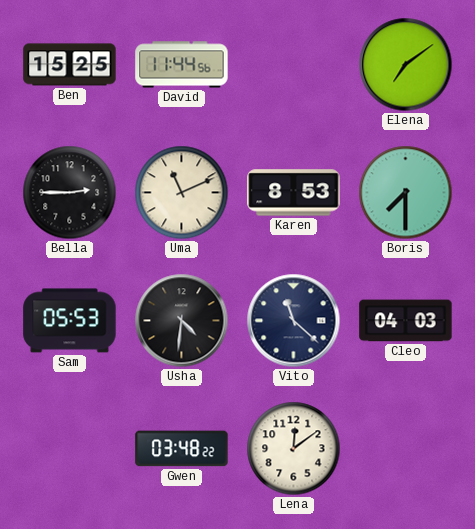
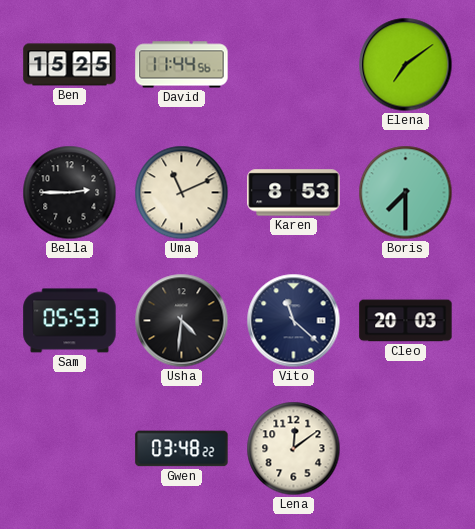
Cleo: 04:03 -> 20:03 (406, 321)
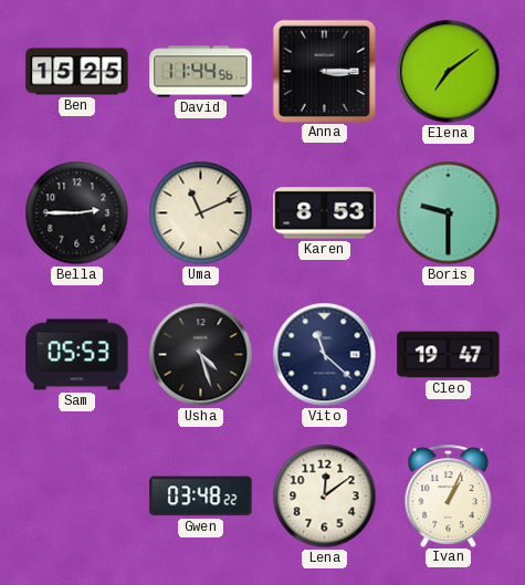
Anna: none -> 3:15 (324, 71)
Boris: 7:30 -> 9:30 (449, 213)
Usha: 4:31 -> 4:27 (201, 355)
Cleo: 20:03 -> 19:47 (449, 355)
Ivan: none -> 1:04 (449, 495)
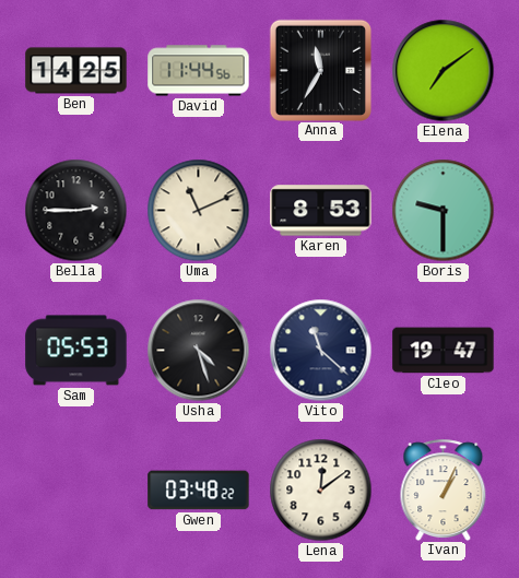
Ben: 15:25 -> 14:25 (76, 71)
Anna: 3:15 -> 11:35 (320, 70)
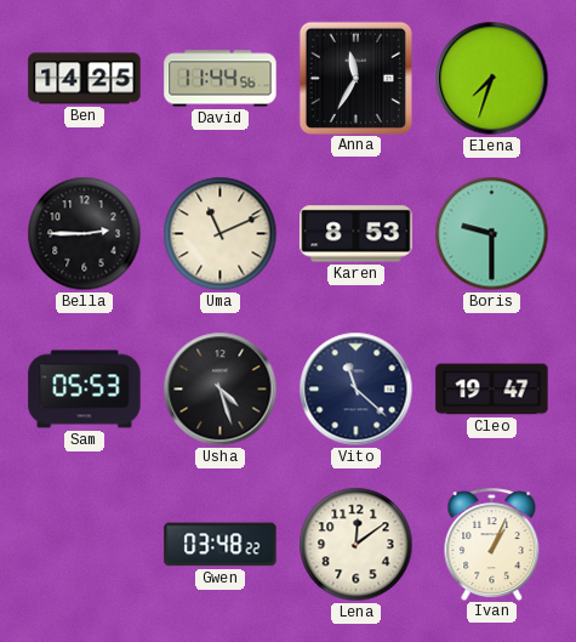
Elena: 7:09 -> 7:33 (492, 79)
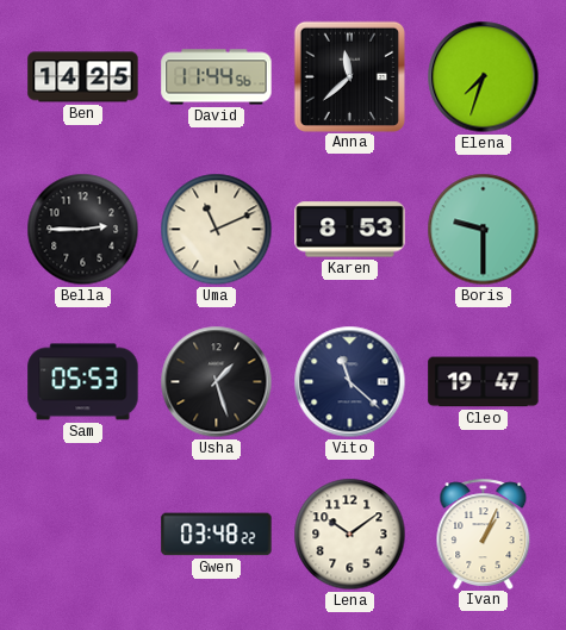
Anna: 11:35 -> 11:38 (349, 76)
Usha: 4:27 -> 1:27 (217, 382)
Lena: 12:09 -> 10:09 (350, 535)
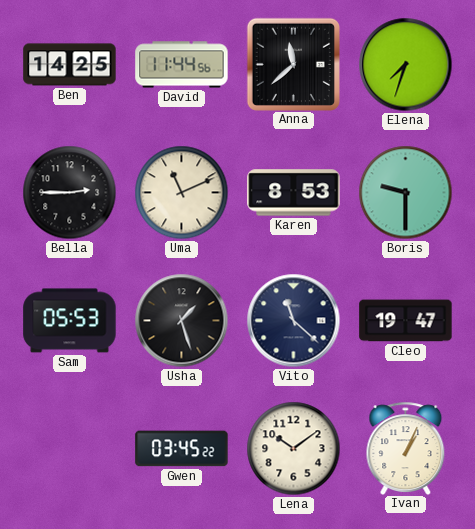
Gwen: 03:48 -> 03:45 (182, 449)
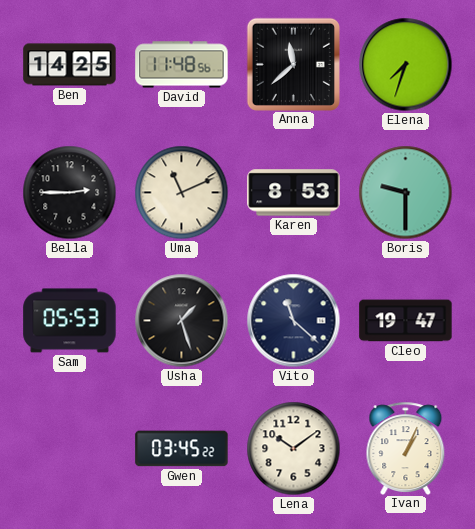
David: 11:44 -> 11:48 (182, 65)
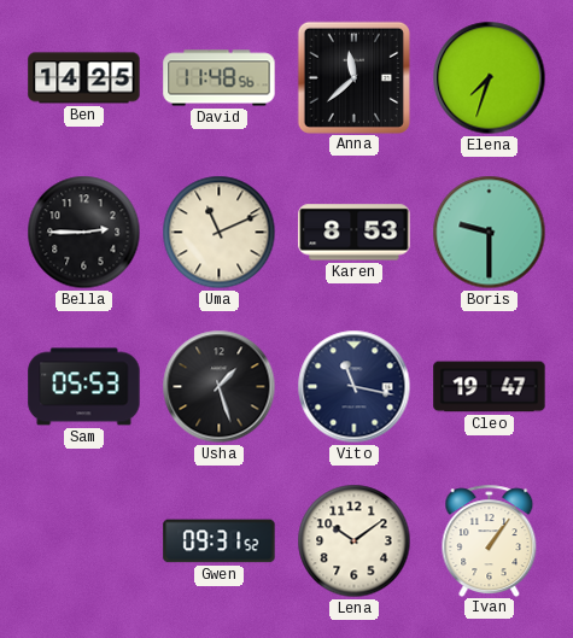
Vito: 11:22 -> 11:17 (355, 387)
Gwen: 03:45 -> 09:31 (220, 542)
Ivan: 1:04 -> 1:06 (490, 540)
